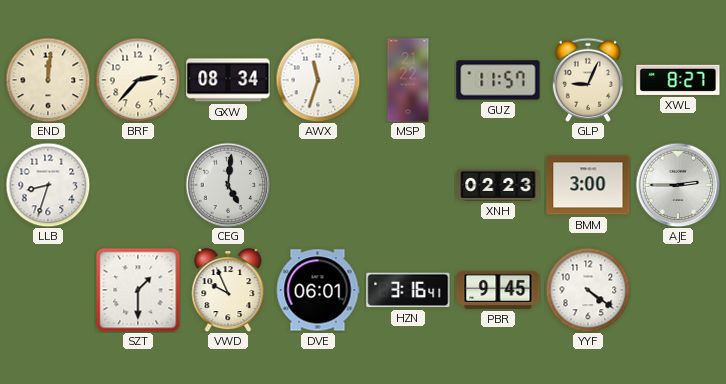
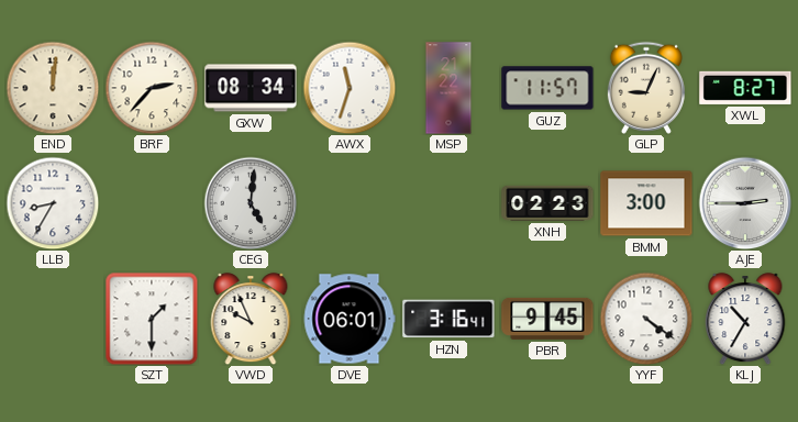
LLB: 8:33 -> 8:35 (53, 203)
KLJ: none -> 10:35 (745, 319)
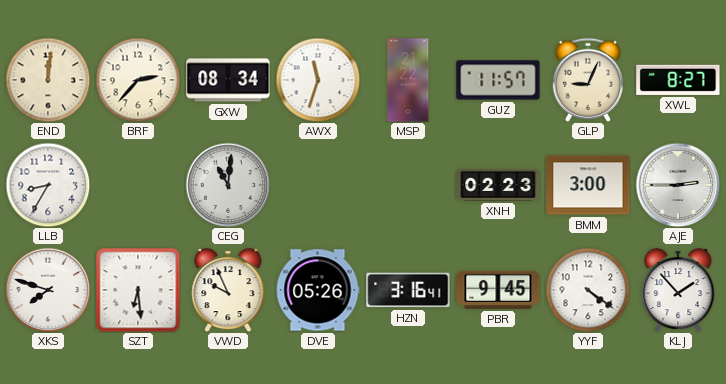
CEG: 5:01 -> 11:01 (228, 185)
XKS: none -> 7:48 (48, 290)
SZT: 1:30 -> 6:29 (138, 290)
DVE: 06:01 -> 05:26 (318, 290)
KLJ: 10:35 -> 1:53 (678, 290)
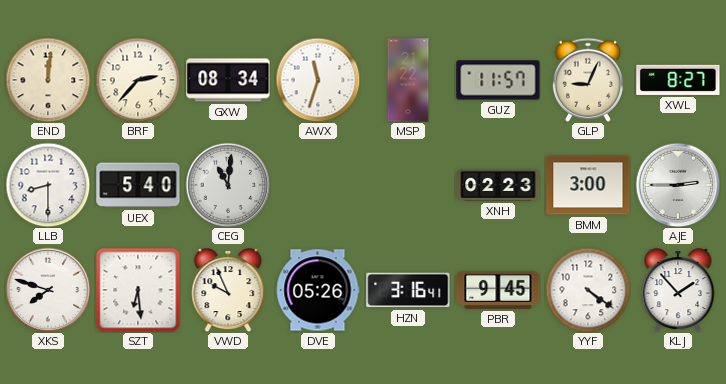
LLB: 8:35 -> 8:30 (48, 185)
UEX: none -> 5:40 (138, 185)
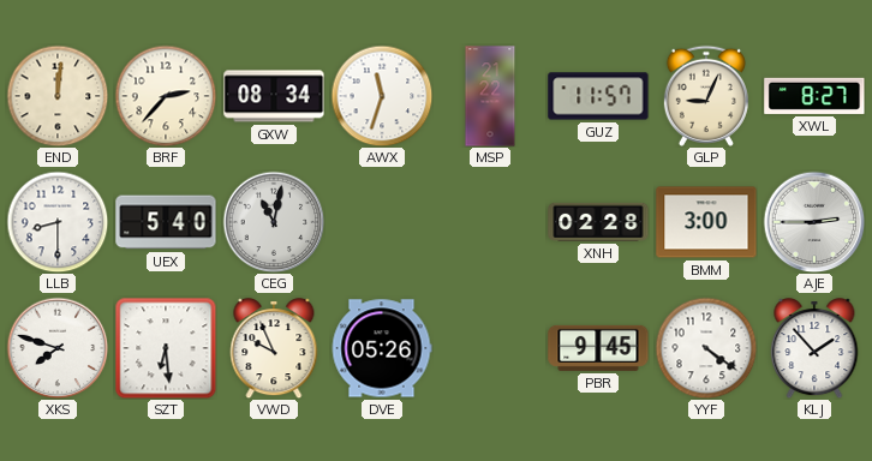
CEG: 11:01 -> 11:02 (274, 222)
XNH: 02:23 -> 02:28 (598, 222)
HZN: 3:16 -> none (408, 290)
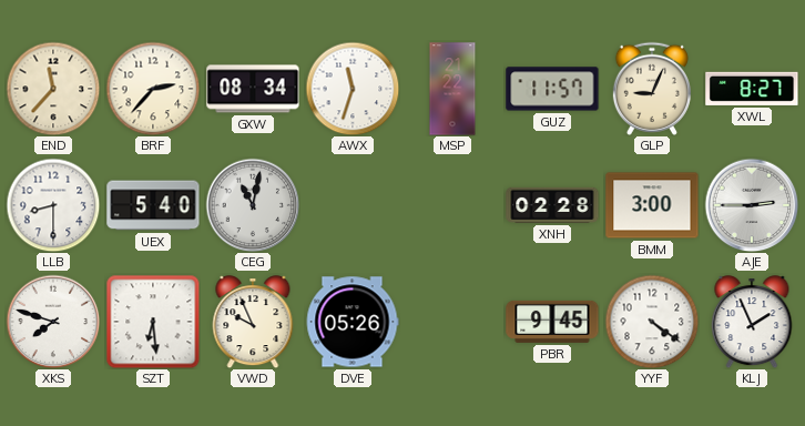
END: 12:01 -> 11:37 (53, 89)
KLJ: 1:53 -> 1:56 (752, 322)
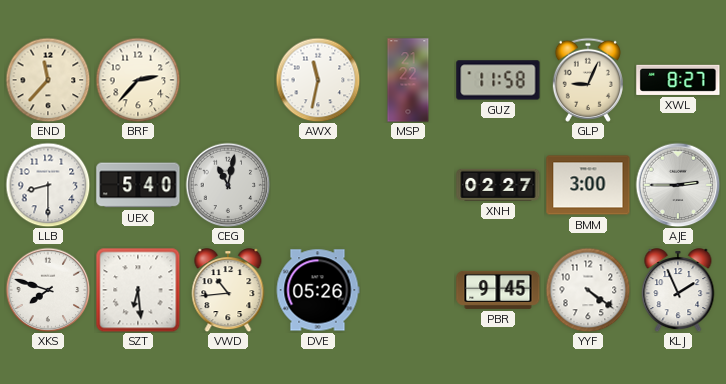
GXW: 08:34 -> none (253, 89)
AWX: 11:33 -> 11:32 (318, 80)
GUZ: 11:57 -> 11:58 (498, 80)
XNH: 02:28 -> 02:27 (498, 185)
VWD: 9:56 -> 10:44 (228, 290)
